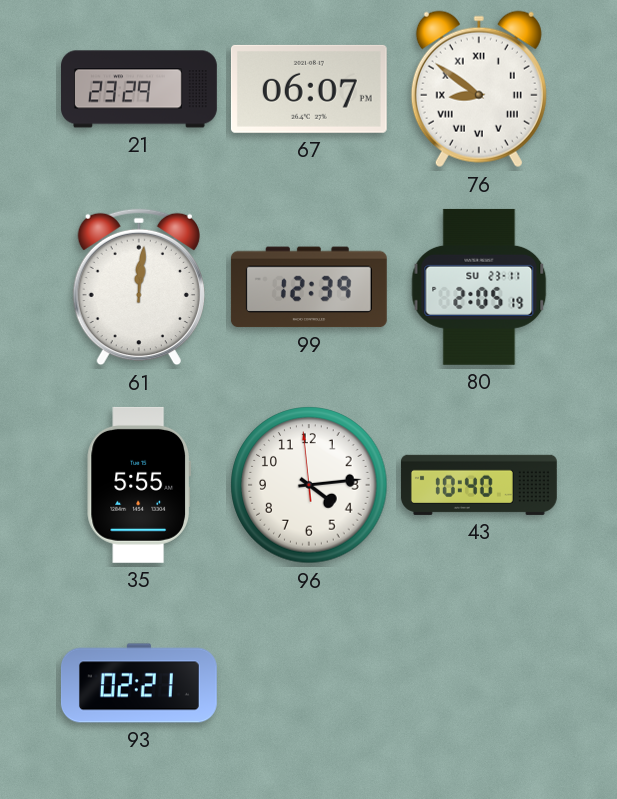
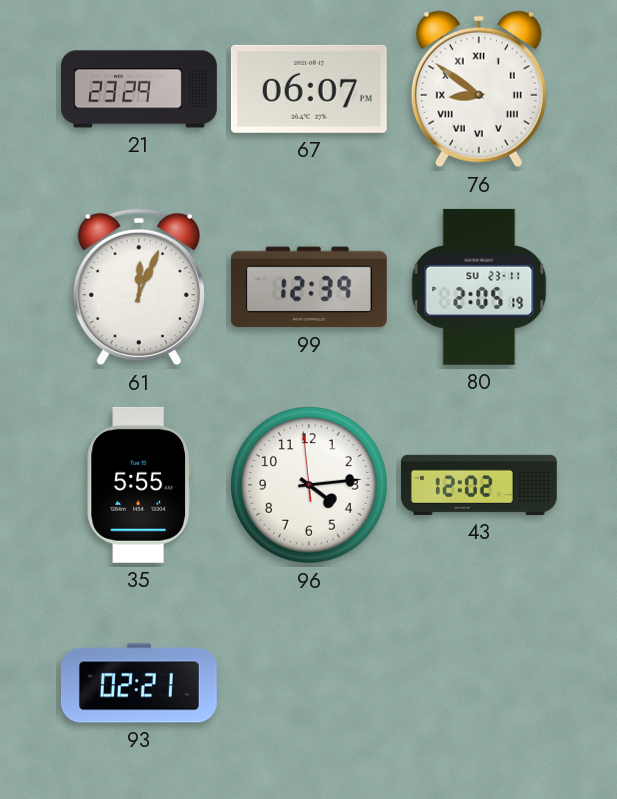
61: 12:01 -> 12:04 (139, 287)
43: 10:40 -> 12:02 (479, 485)
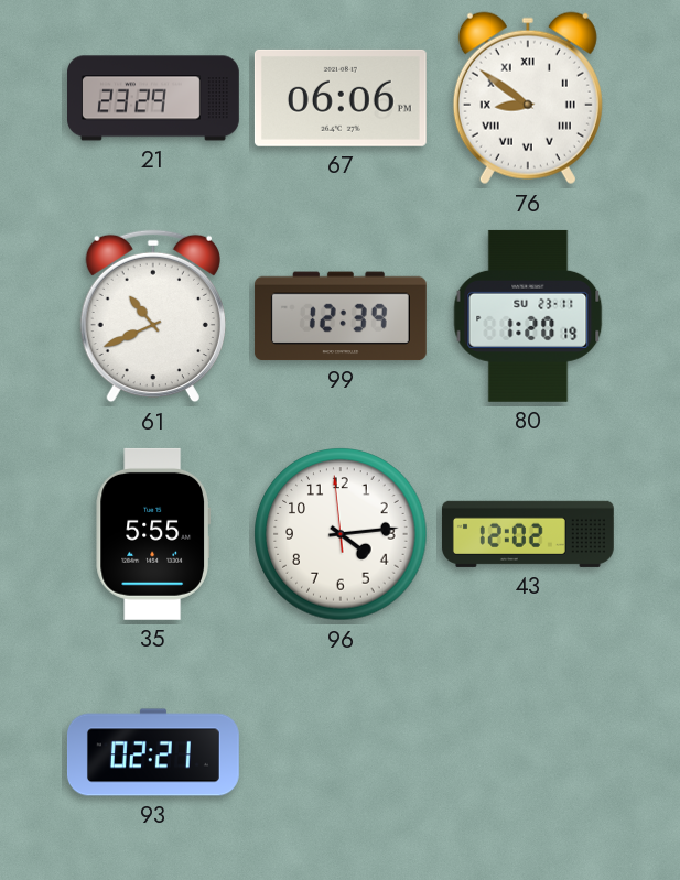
67: 06:07 -> 06:06 (341, 98)
61: 12:04 -> 10:41 (153, 316)
80: 2:05 -> 1:20 (528, 316)
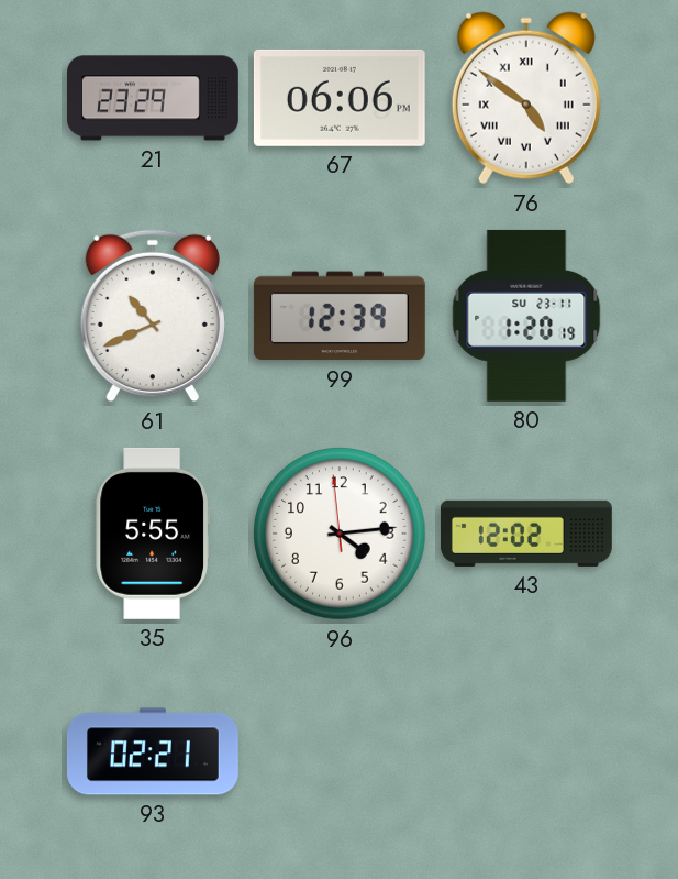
76: 8:51 -> 4:51 (526, 98)
